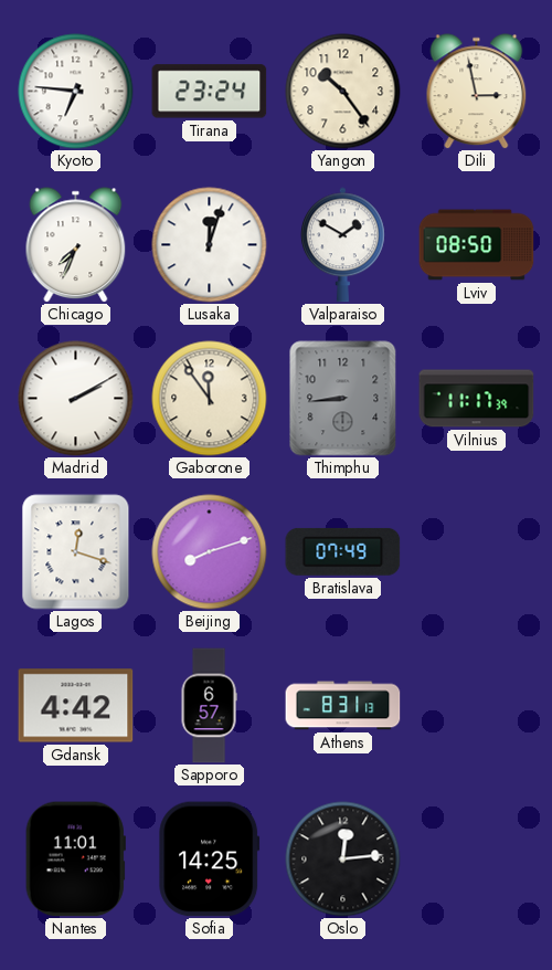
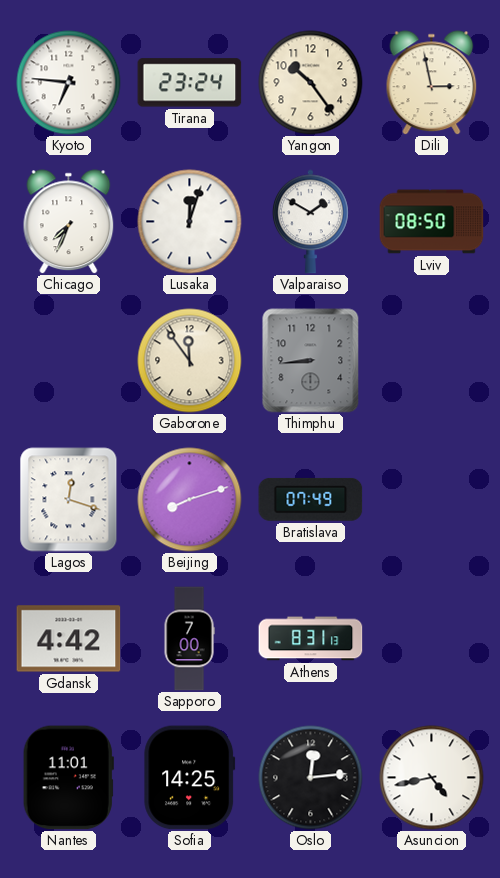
Madrid: 2:10 -> none (76, 399)
Vilnius: 11:17 -> none (477, 399)
Sapporo: 6:57 -> 7:00 (189, 639)
Asuncion: none -> 4:43 (432, 778)
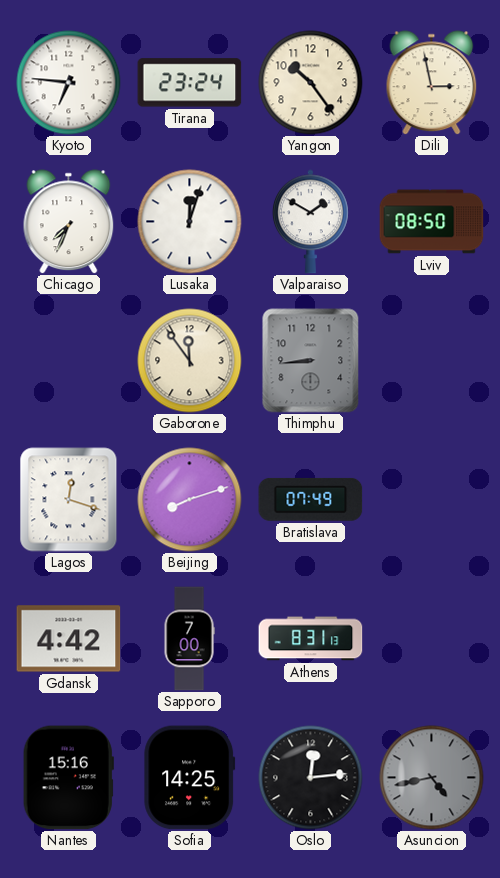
Nantes: 11:01 -> 15:16 (68, 778)
Asuncion dial: white -> grey (432, 778)
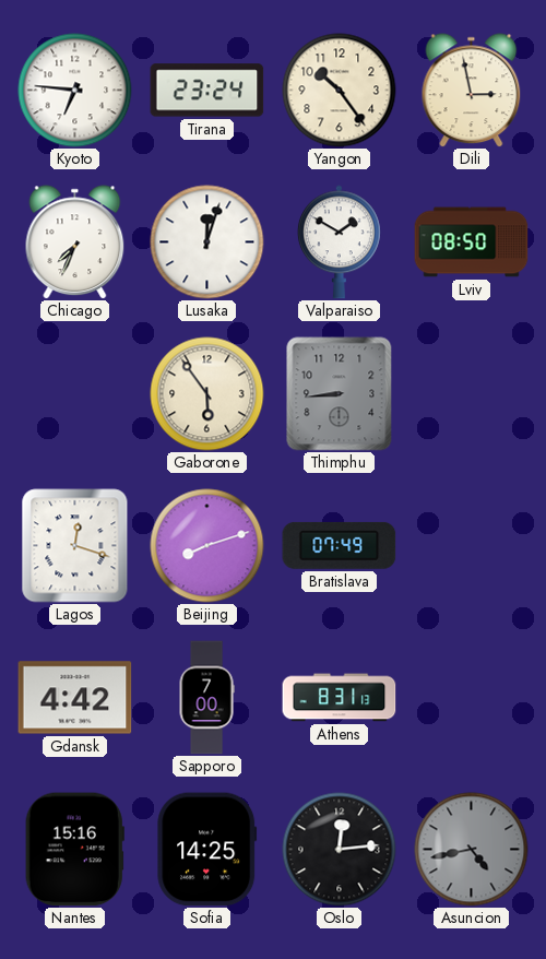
Gaborone: 11:54 -> 5:54 (207, 394)
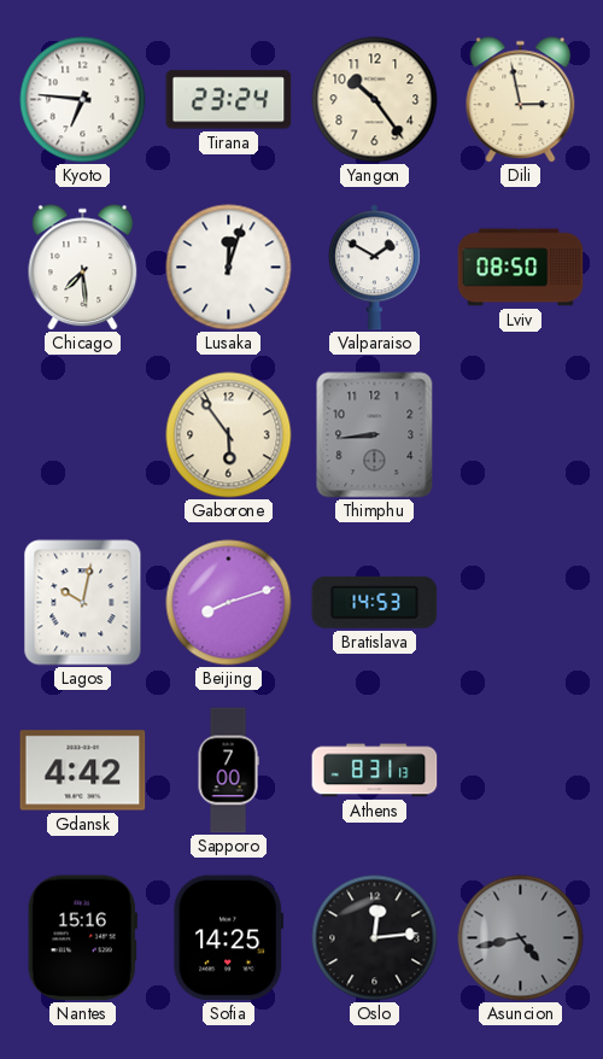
Chicago: 7:34 -> 7:29 (83, 268)
Lagos: 12:18 -> 10:02 (83, 603)
Bratislava: 07:49 -> 14:53 (375, 602)
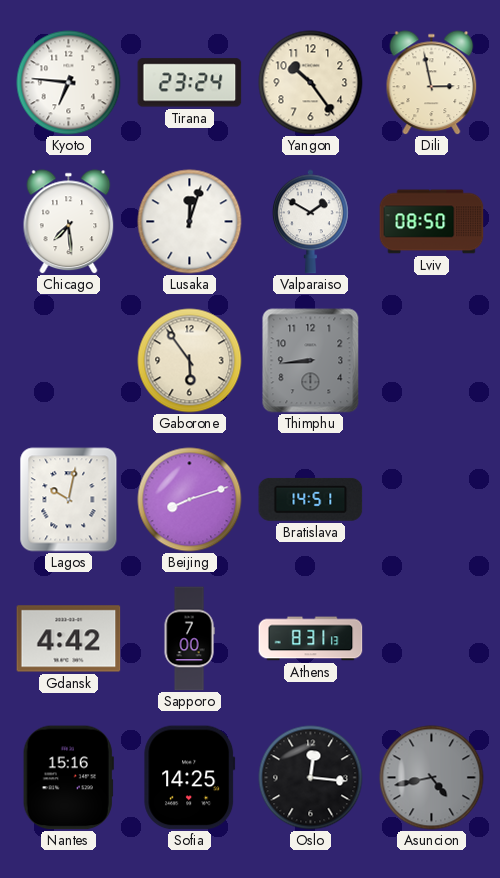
Bratislava: 14:53 -> 14:51 (311, 499)
Oslo: 12:14 -> 12:16 (311, 778)
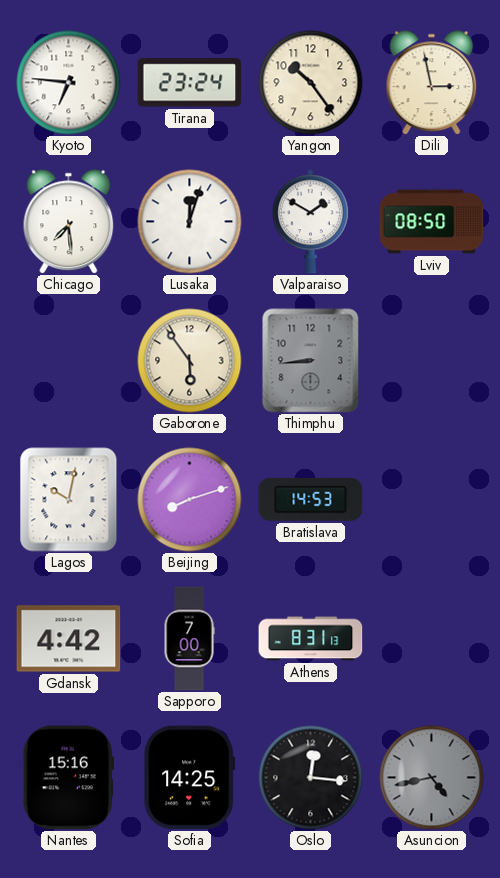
Bratislava: 14:51 -> 14:53 (311, 499)
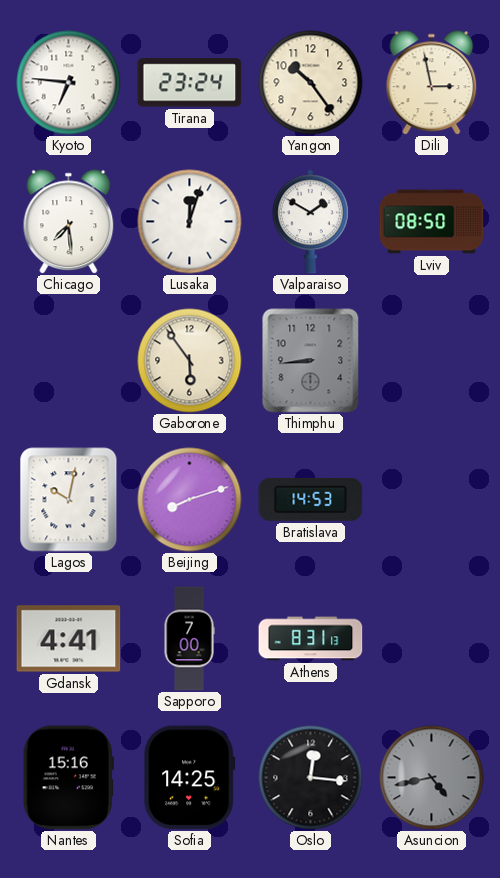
Gdansk: 4:42 -> 4:41 (69, 639)
